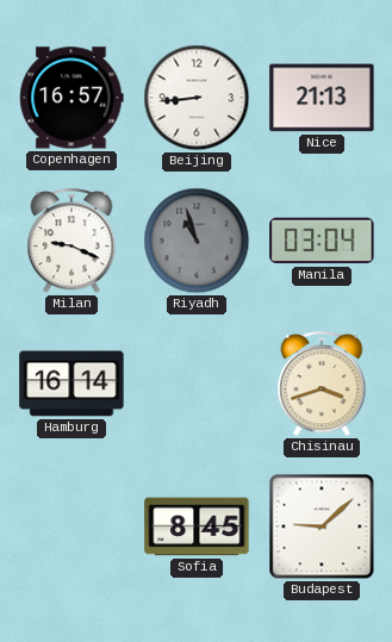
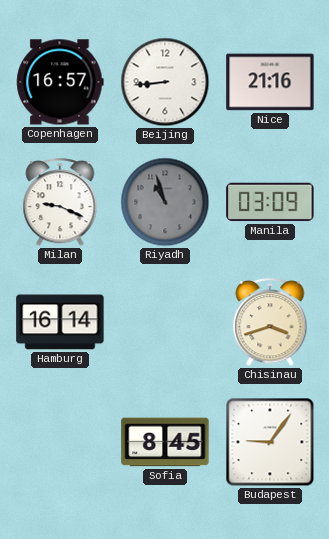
Nice: 21:13 -> 21:16 (270, 82)
Manila: 03:04 -> 03:09 (270, 202)
Budapest: 9:08 -> 9:06 (270, 442)
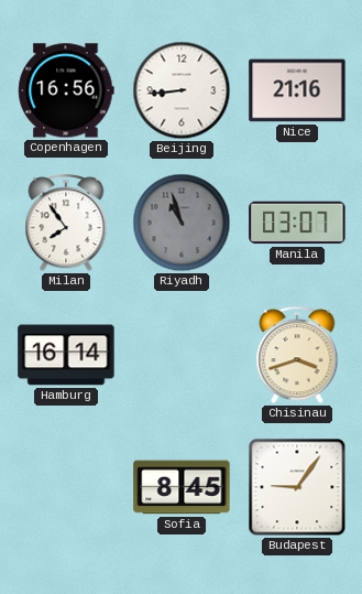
Copenhagen: 16:57 -> 16:56 (66, 90)
Milan: 9:19 -> 7:54 (66, 224)
Manila: 03:09 -> 03:07 (297, 223)
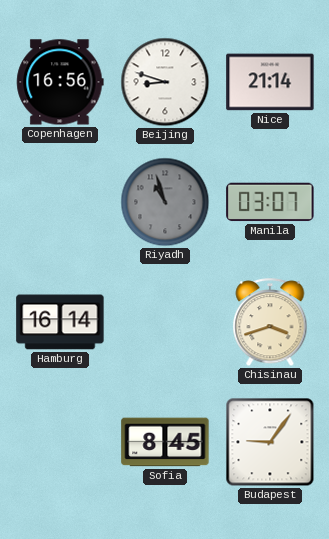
Beijing: 8:44 -> 8:48 (165, 82)
Nice: 21:16 -> 21:14 (270, 82)
Milan: 7:54 -> none (66, 224)
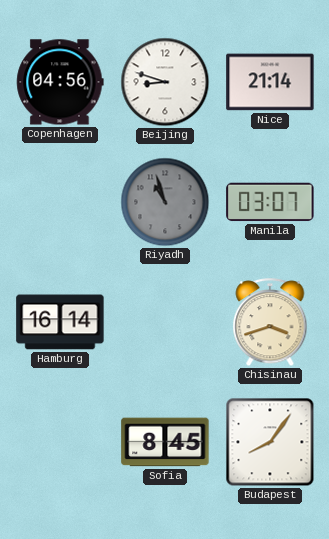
Copenhagen: 16:56 -> 04:56 (60, 82)
Budapest: 9:06 -> 8:06 (270, 442)
